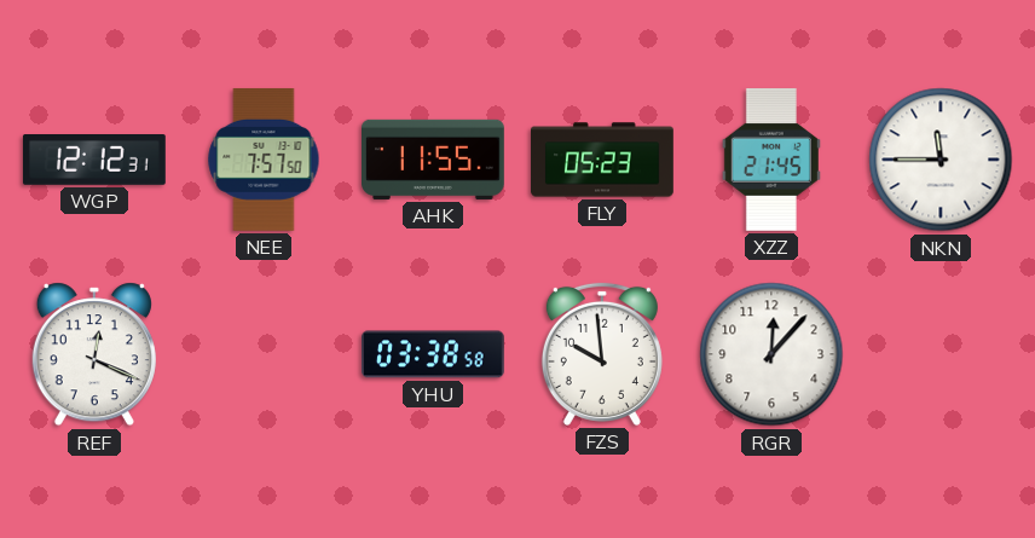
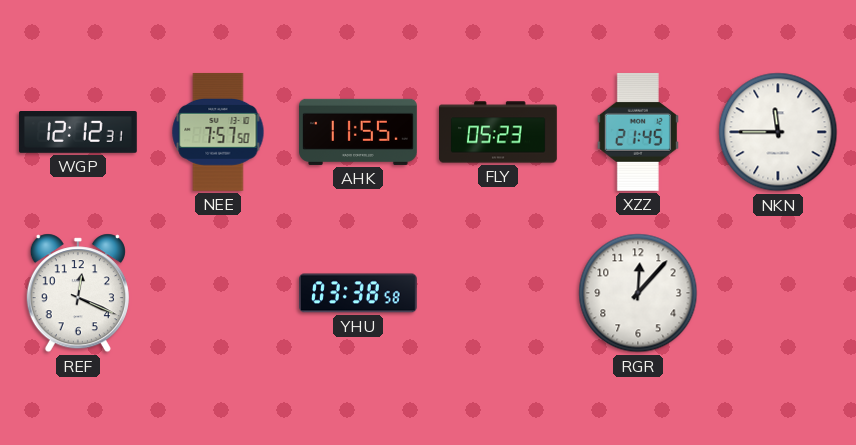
FZS: 9:59 -> none (602, 354)
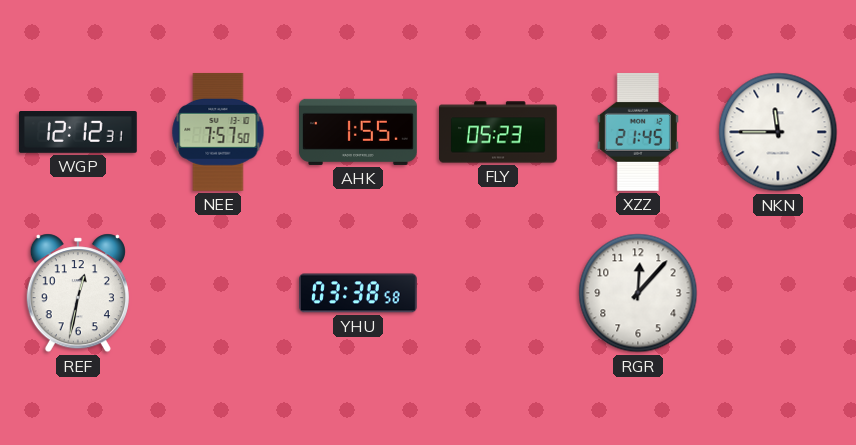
AHK: 11:55 -> 1:55 (359, 132)
REF: 12:19 -> 12:32 (78, 293)
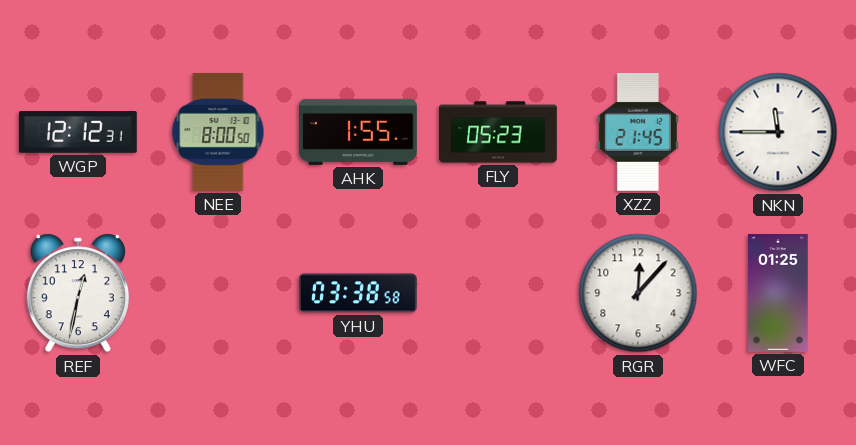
NEE: 7:57 -> 8:00 (218, 132)
WFC: none -> 01:25 (778, 294)
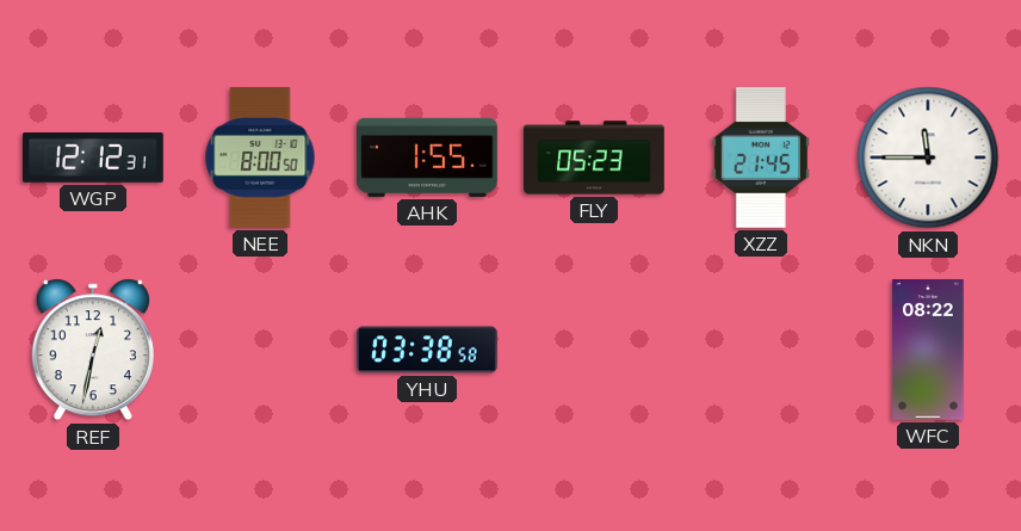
RGR: 12:07 -> none (638, 293)
WFC: 01:25 -> 08:22 (928, 351)
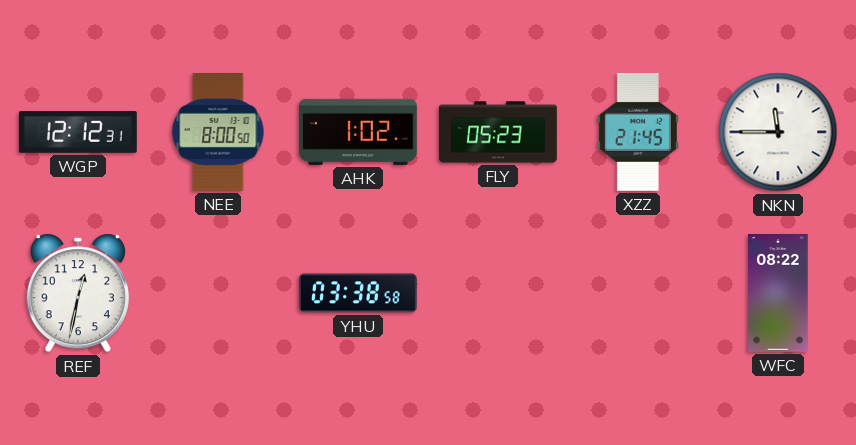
AHK: 1:55 -> 1:02 (359, 132)
